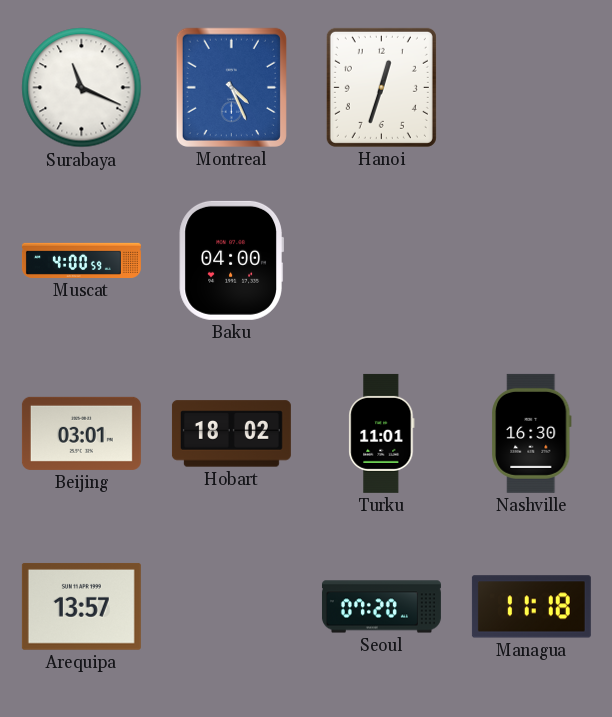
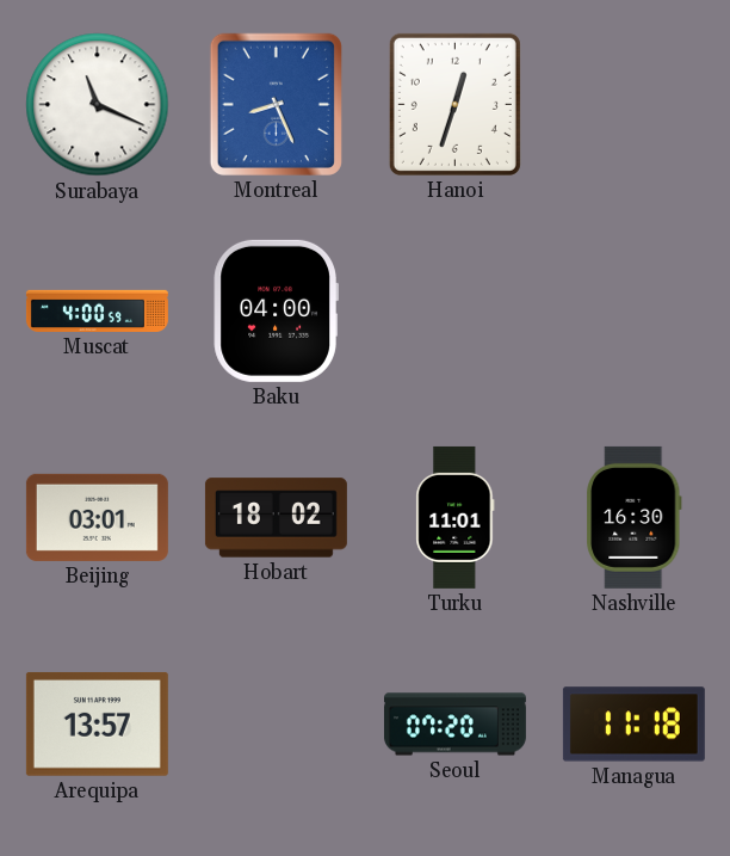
Montreal: 4:26 -> 8:26 (276, 104)
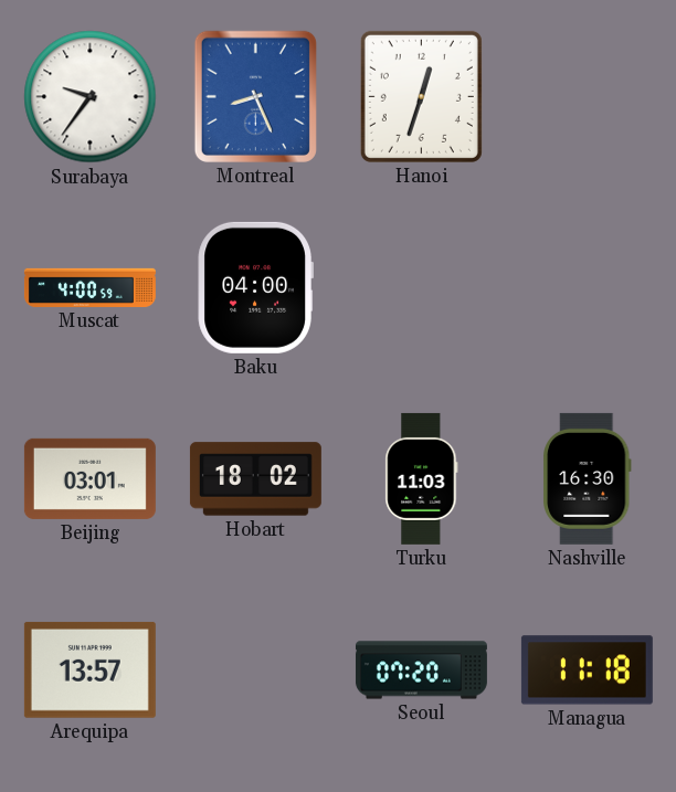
Surabaya: 11:19 -> 9:36 (91, 97)
Turku: 11:01 -> 11:03 (422, 478)
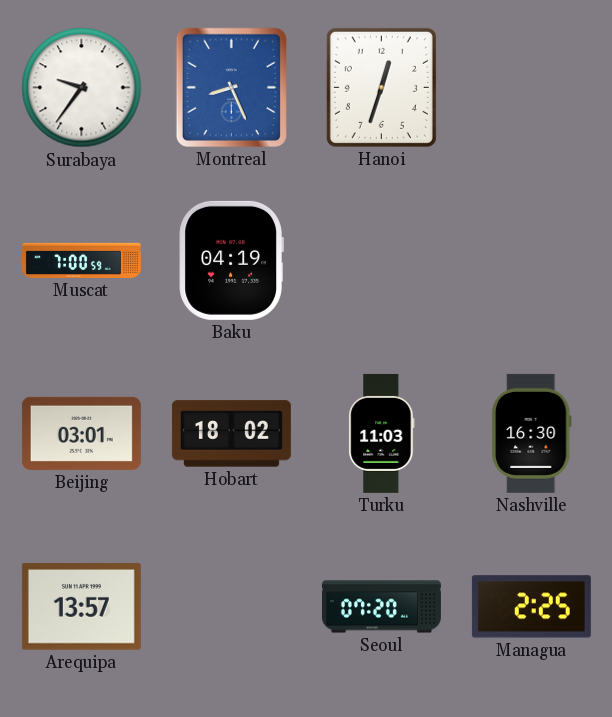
Muscat: 4:00 -> 7:00 (81, 260)
Baku: 04:00 -> 04:19 (231, 260)
Managua: 11:18 -> 2:25 (531, 607)
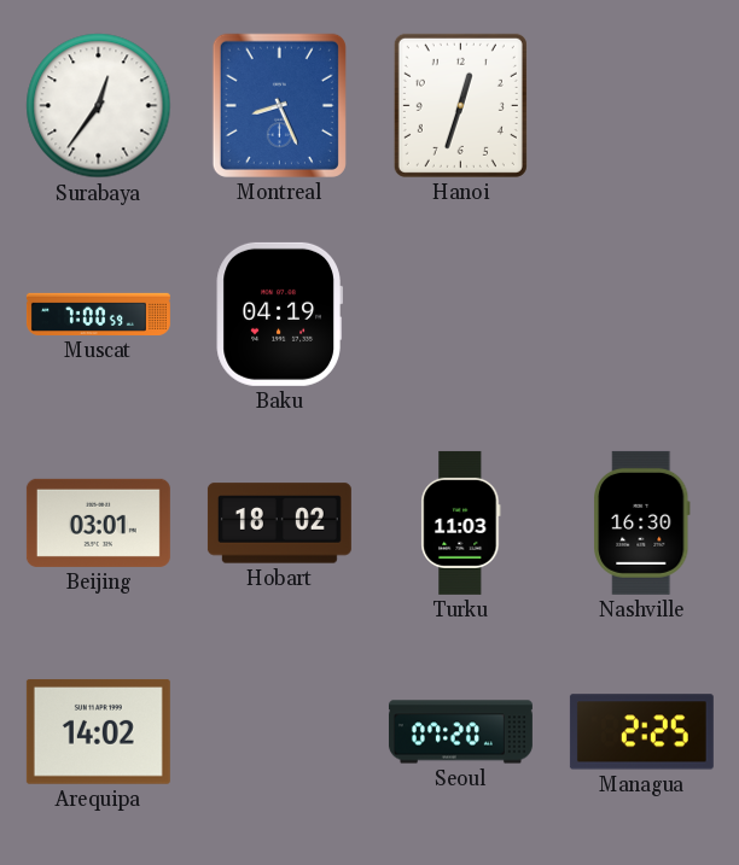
Surabaya: 9:36 -> 12:36 (99, 106)
Arequipa: 13:57 -> 14:02 (98, 732)
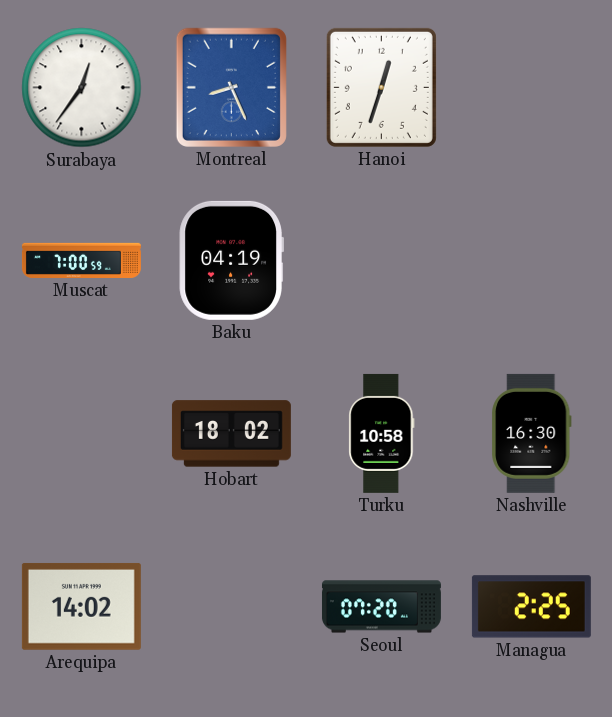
Beijing: 03:01 -> none (98, 522)
Turku: 11:03 -> 10:58 (382, 433)
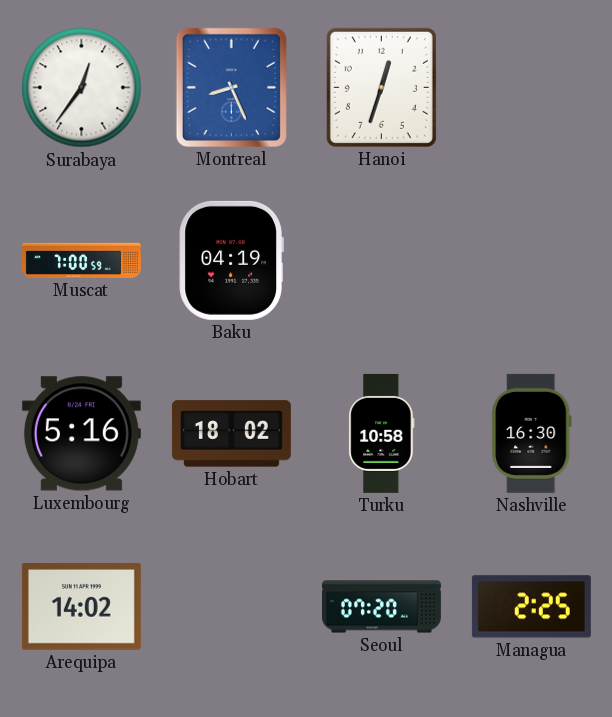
Luxembourg: none -> 5:16 (81, 434)
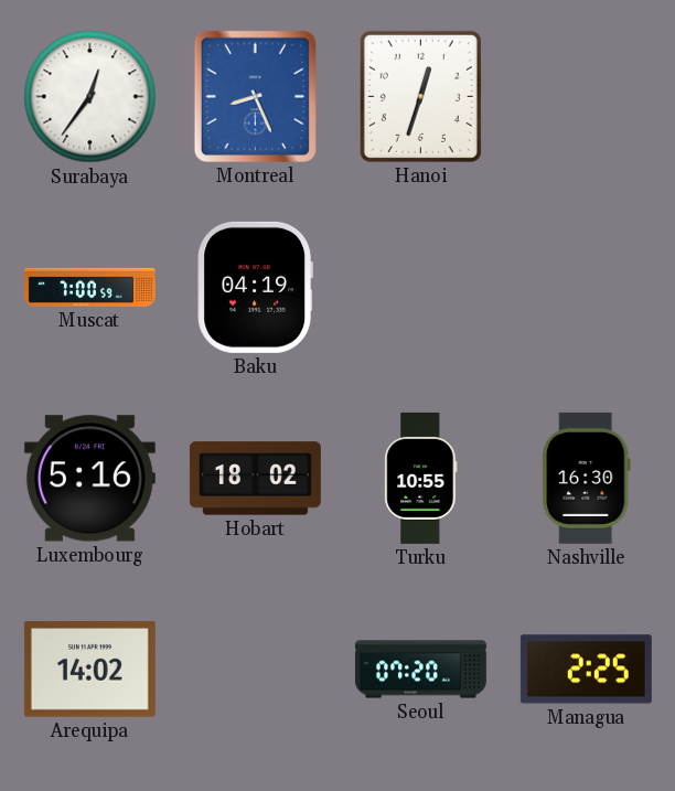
Turku: 10:58 -> 10:55 (421, 478)
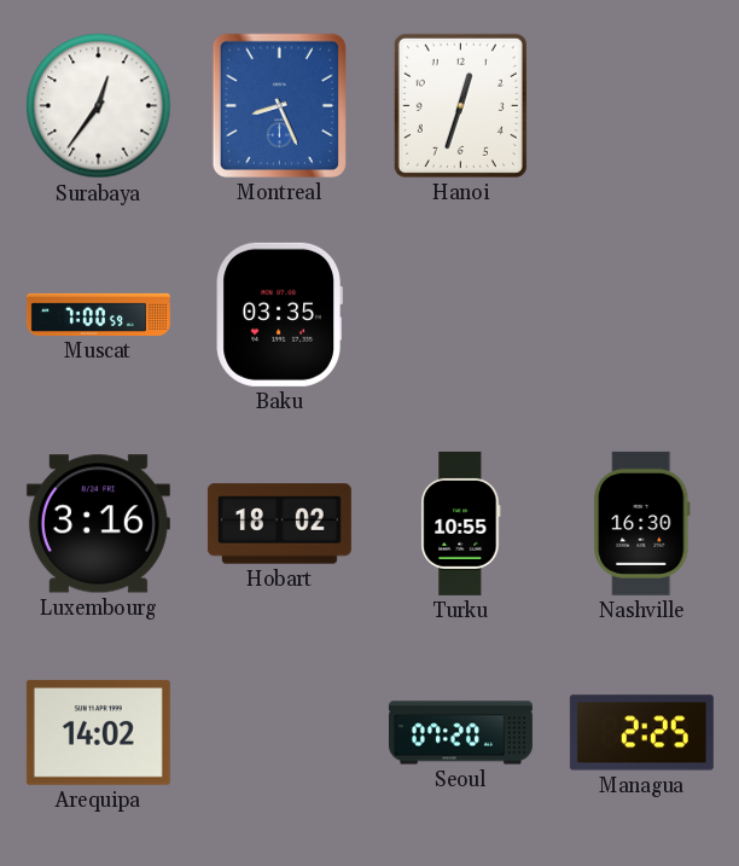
Baku: 04:19 -> 03:35 (279, 314)
Luxembourg: 5:16 -> 3:16 (98, 524)
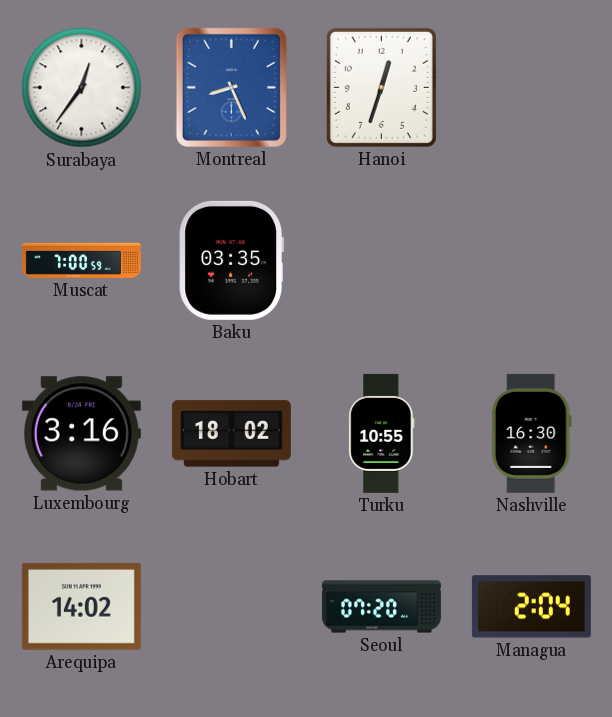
Managua: 2:25 -> 2:04 (531, 607)
